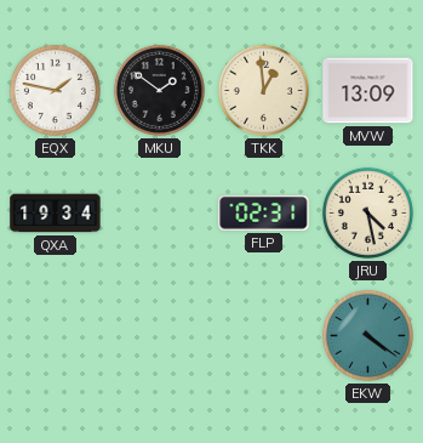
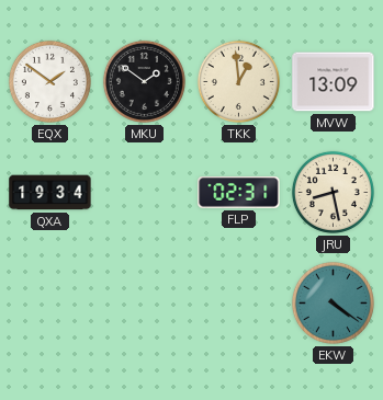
EQX: 1:47 -> 1:51 (49, 81)
JRU: 4:28 -> 8:28 (333, 192)
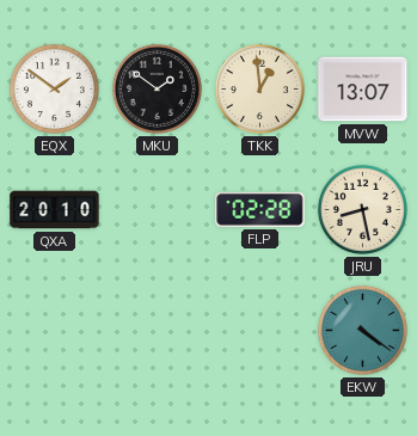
MVW: 13:09 -> 13:07 (363, 90)
QXA: 19:34 -> 20:10 (55, 210)
FLP: 02:31 -> 02:28 (260, 210)
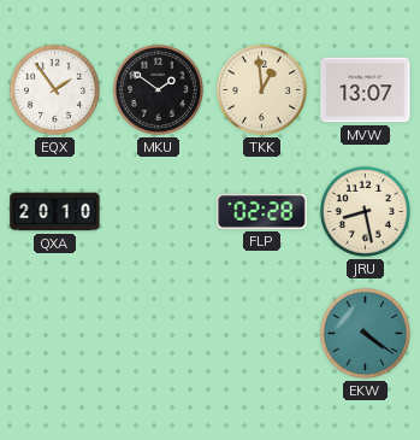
EQX: 1:51 -> 1:54 (54, 89)
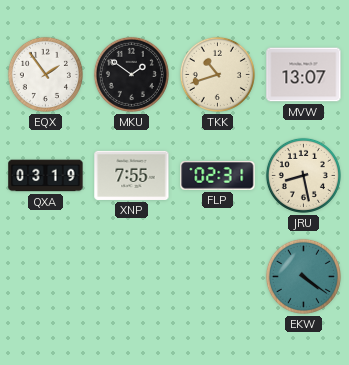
TKK: 12:59 -> 10:42 (217, 74)
QXA: 20:10 -> 03:19 (46, 176)
XNP: none -> 7:55 (132, 175)
FLP: 02:28 -> 02:31 (218, 176)
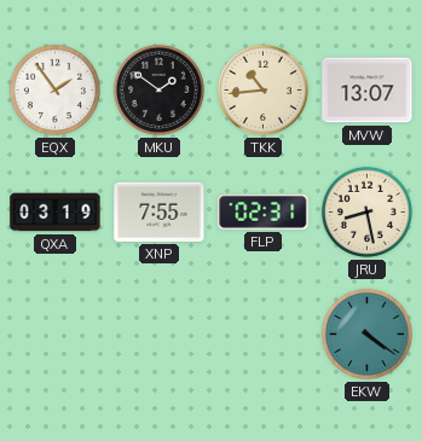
TKK: 10:42 -> 10:44 (262, 89)
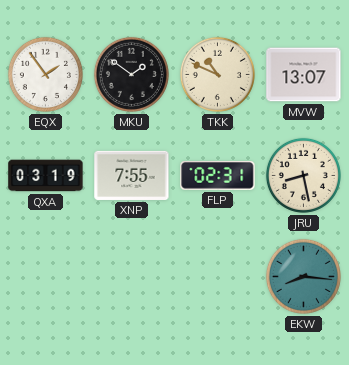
TKK: 10:44 -> 10:49 (217, 74)
EKW: 4:21 -> 8:16 (303, 276)
